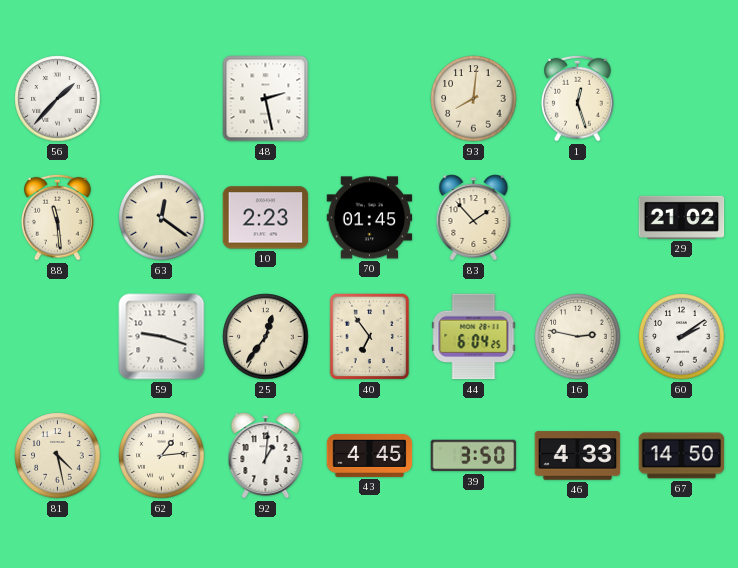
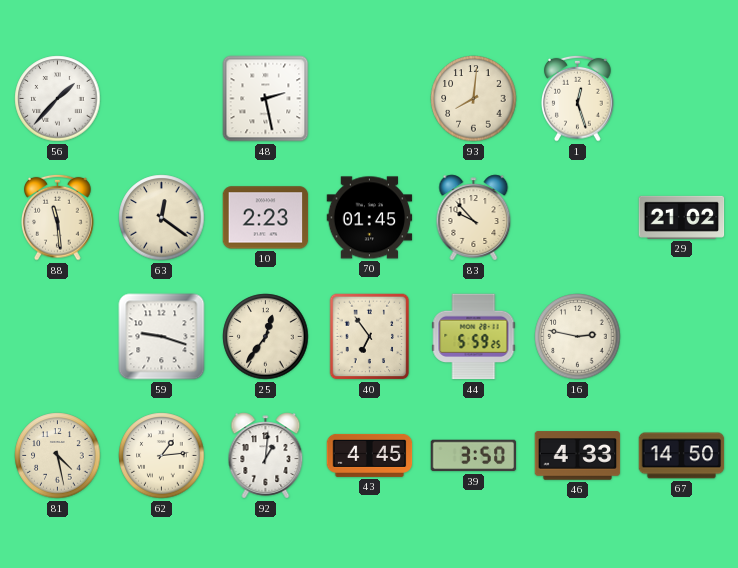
83: 1:53 -> 9:53 (474, 218)
44: 6:04 -> 5:59 (474, 337)
60: 2:09 -> none (682, 337)
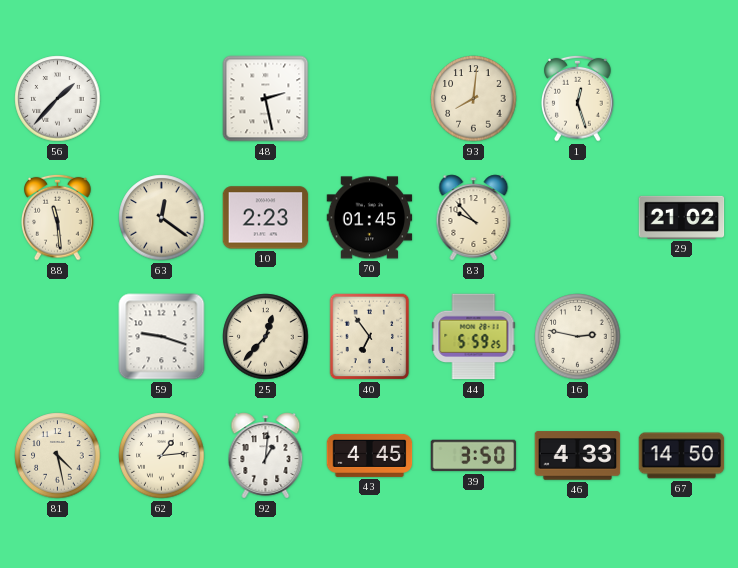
25: 12:36 -> 12:37 (266, 337)
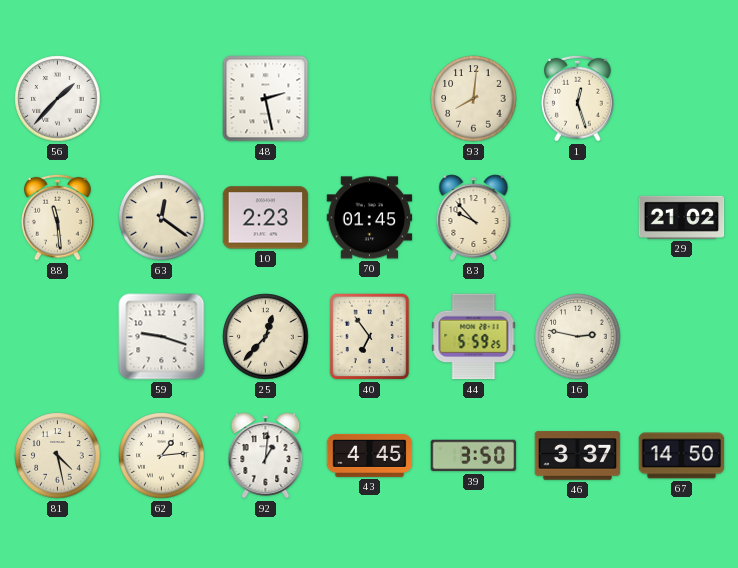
46: 4:33 -> 3:37 (578, 456)
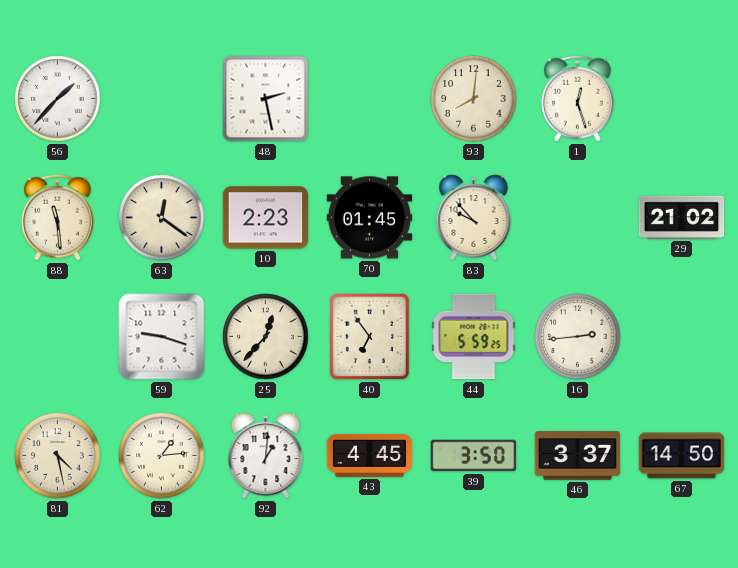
16: 2:47 -> 2:44 (578, 337)
